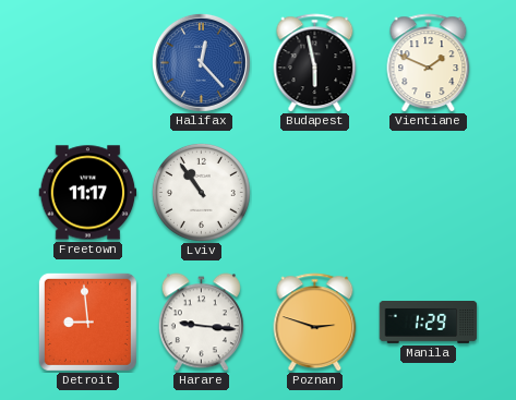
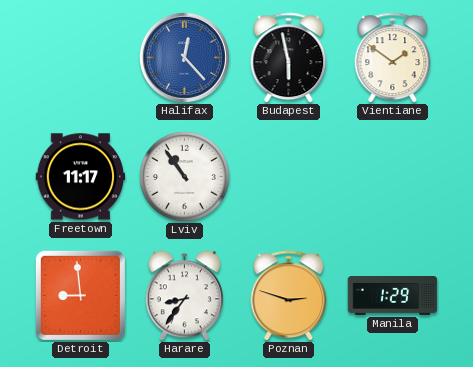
Vientiane: 1:49 -> 1:51 (393, 58)
Harare: 9:16 -> 8:36 (184, 296)
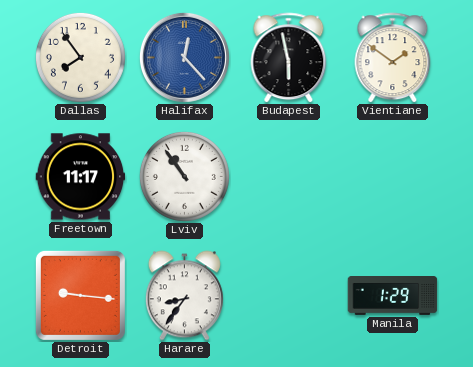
Dallas: none -> 7:54 (80, 57)
Detroit: 8:59 -> 9:16 (80, 295)
Poznan: 2:48 -> none (289, 296)
